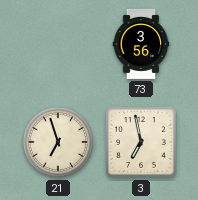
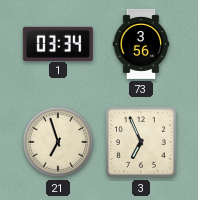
1: none -> 03:34 (58, 43)
3: 6:58 -> 6:56 (142, 143)
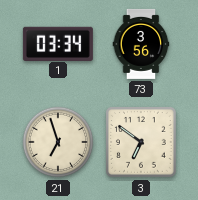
3: 6:56 -> 6:51 (142, 143)
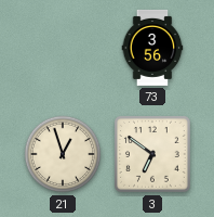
1: 03:34 -> none (58, 43)
21: 6:57 -> 12:57 (63, 154)
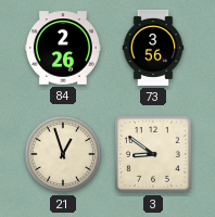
84: none -> 2:26 (63, 48)
3: 6:51 -> 8:51 (154, 155)
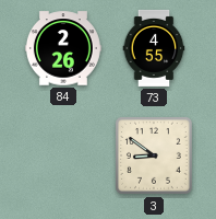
73: 3:56 -> 4:55 (154, 48)
21: 12:57 -> none (63, 154)
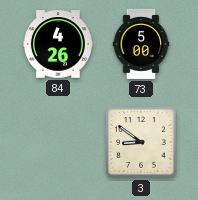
84: 2:26 -> 4:26 (58, 44)
73: 4:55 -> 5:00 (141, 44)
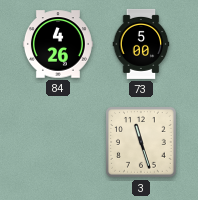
3: 8:51 -> 11:27 (142, 143)
